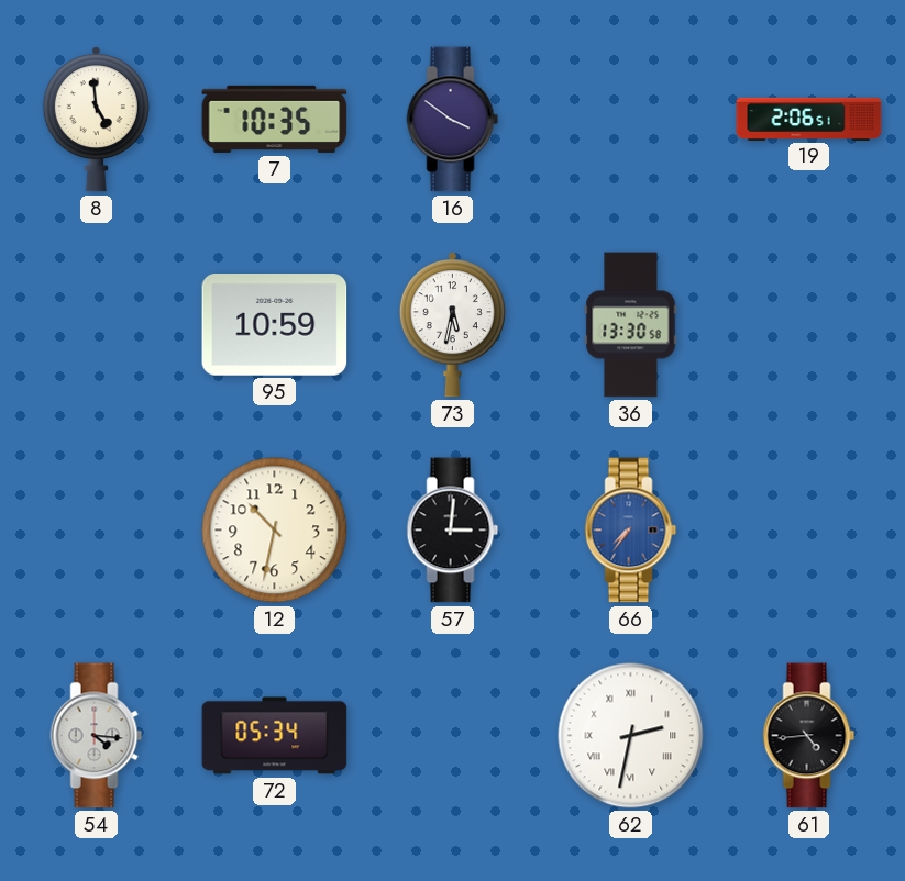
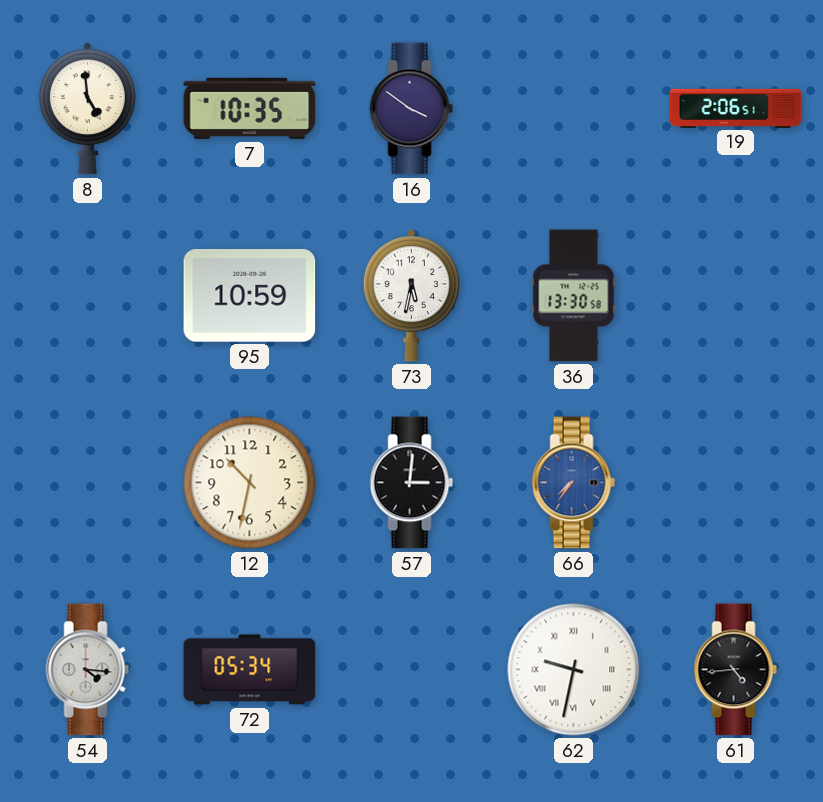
62: 2:32 -> 9:32 (574, 670)
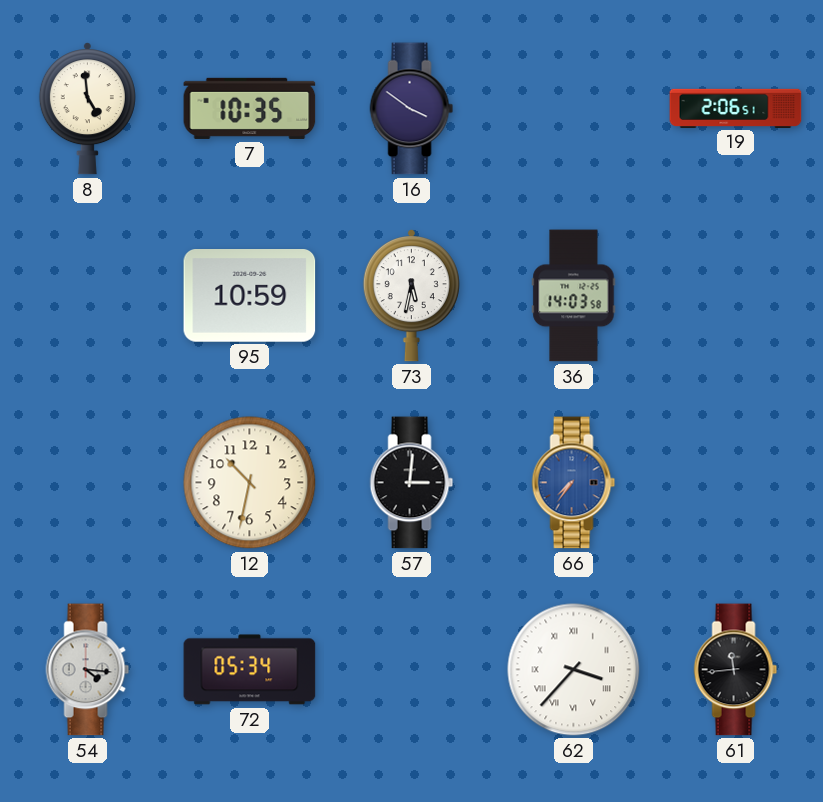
36: 13:30 -> 14:03 (574, 296)
62: 9:32 -> 3:37 (574, 670)
61: 4:44 -> 11:44 (736, 670)
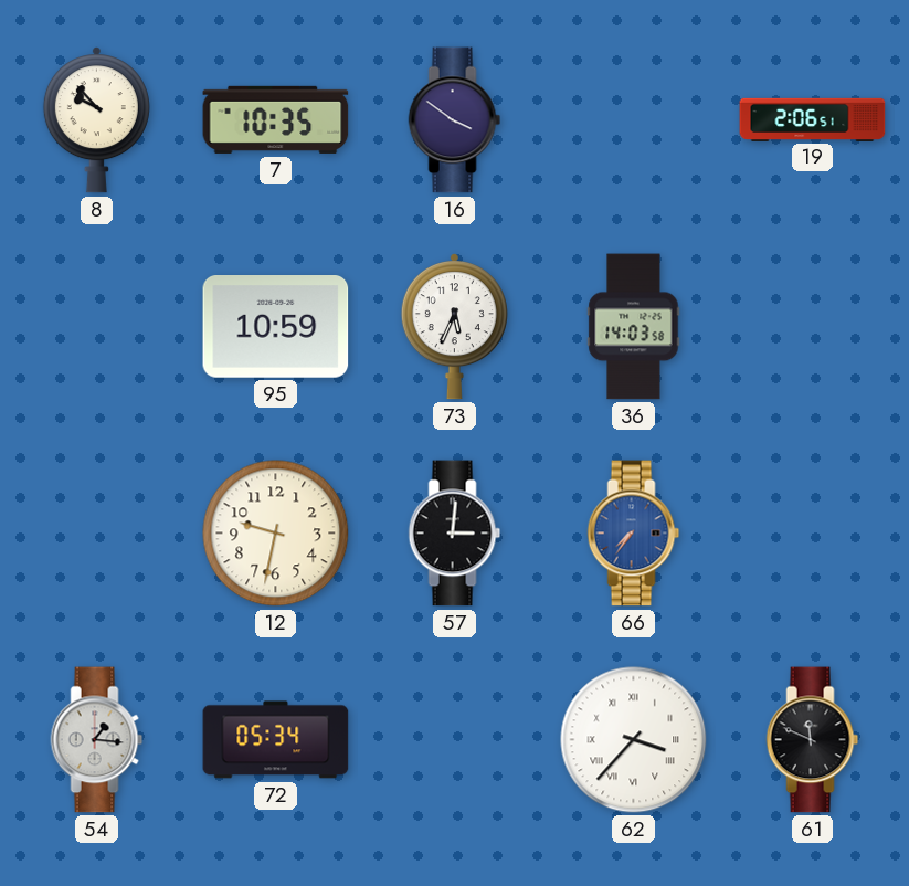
8: 4:59 -> 9:53 (96, 120)
73: 5:32 -> 5:34 (454, 327)
12: 10:32 -> 9:32 (276, 534)
54: 4:16 -> 1:16 (97, 740)
61: 11:44 -> 11:49 (813, 740)
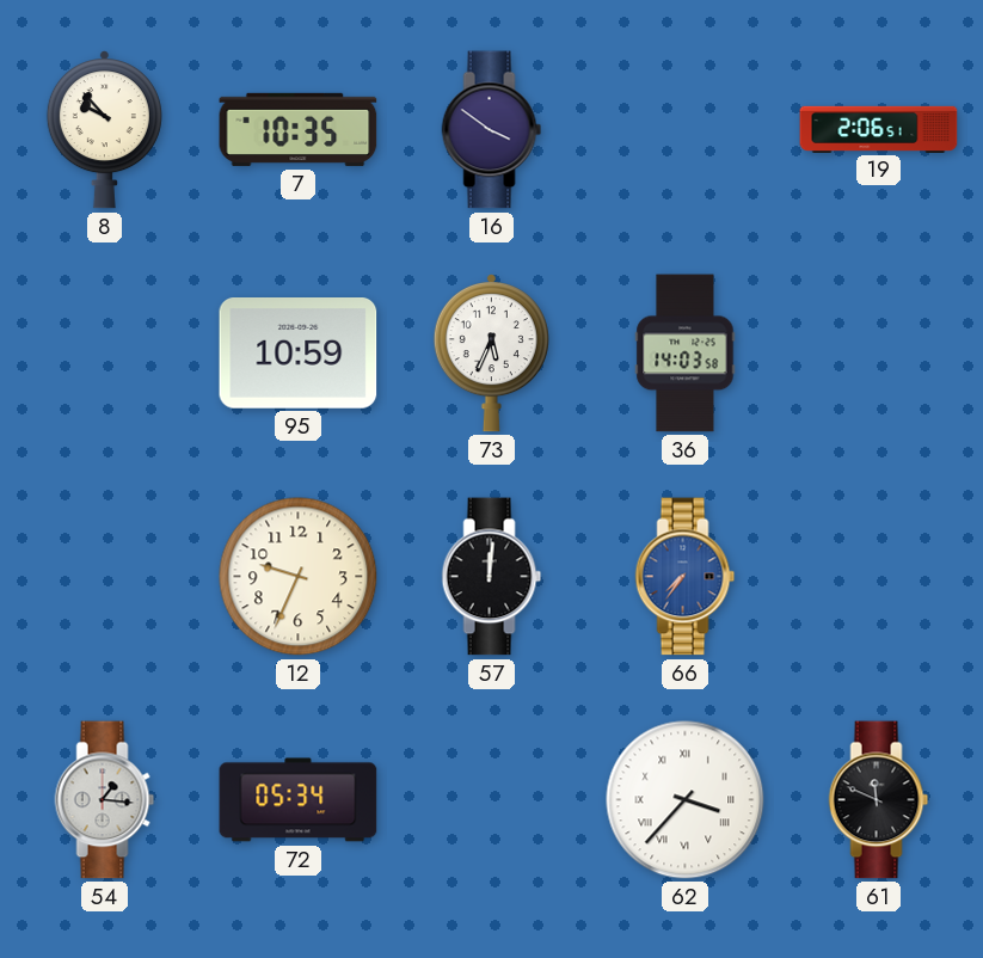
12: 9:32 -> 9:34 (299, 577)
57: 3:01 -> 12:01 (492, 577)
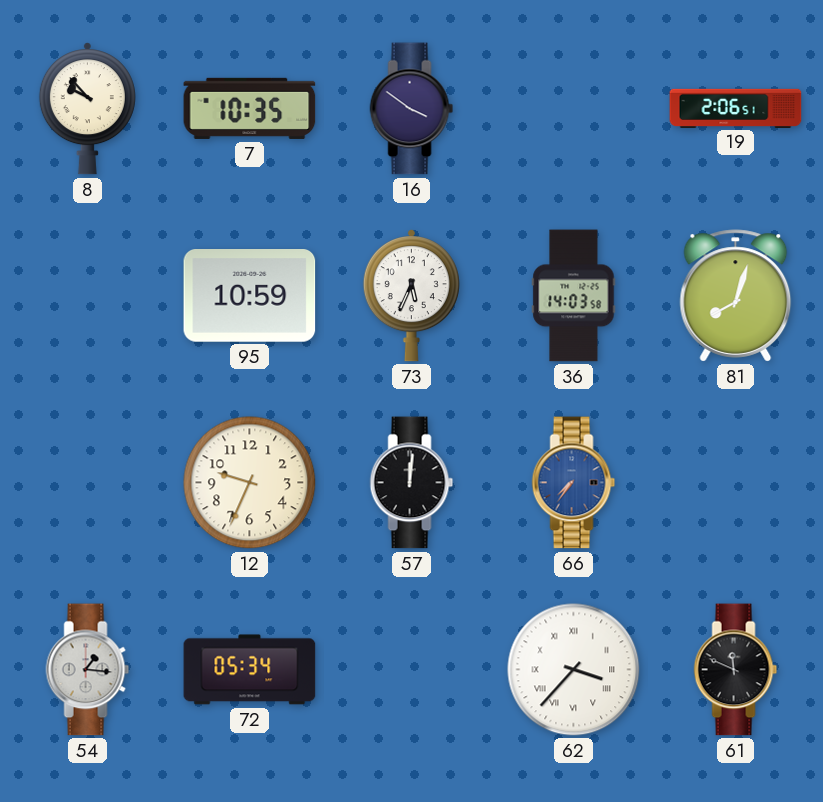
81: none -> 8:03 (736, 296)
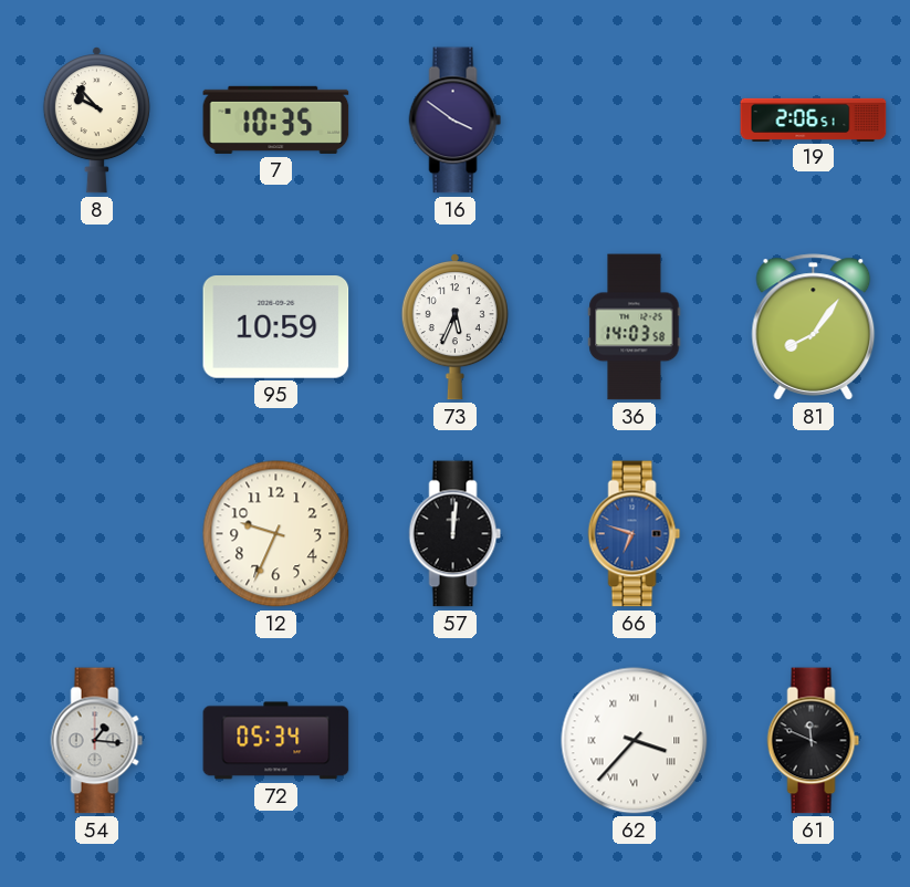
81: 8:03 -> 8:06 (814, 327)
66: 7:36 -> 6:48 (635, 534)
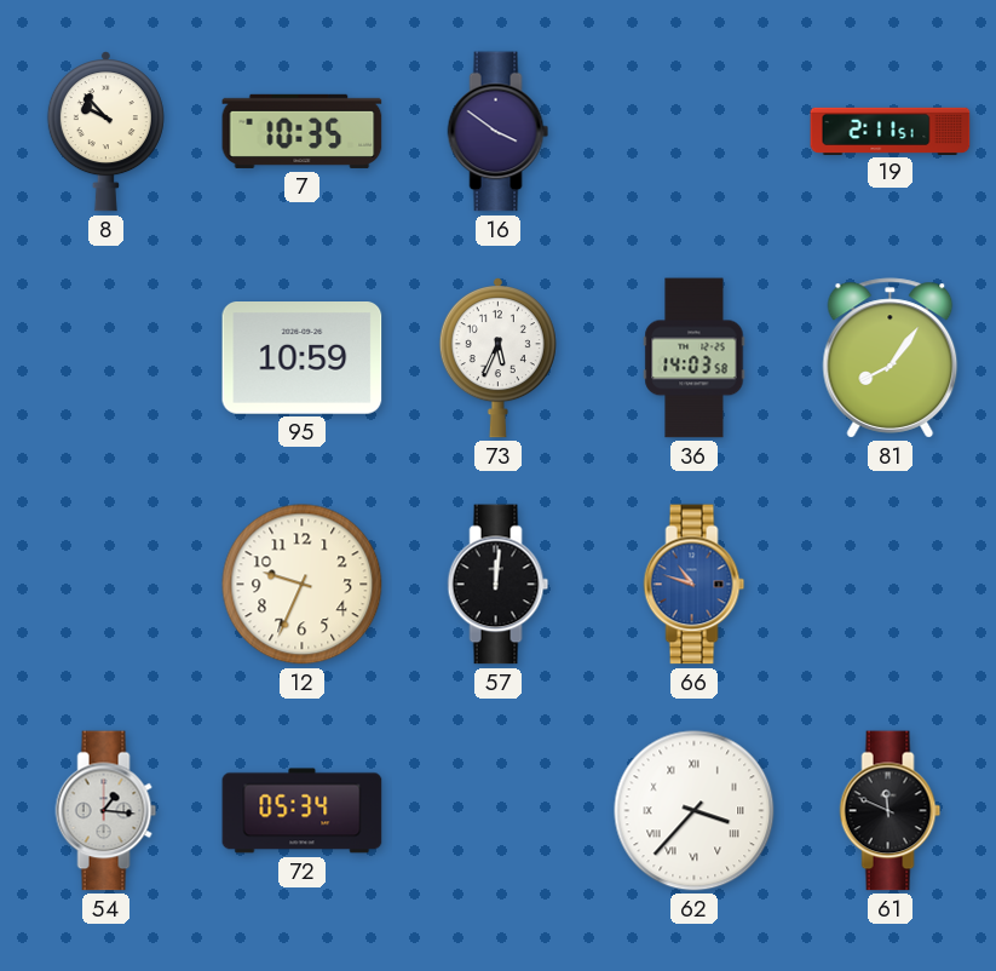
19: 2:06 -> 2:11 (891, 131)
66: 6:48 -> 10:48 (695, 585)
